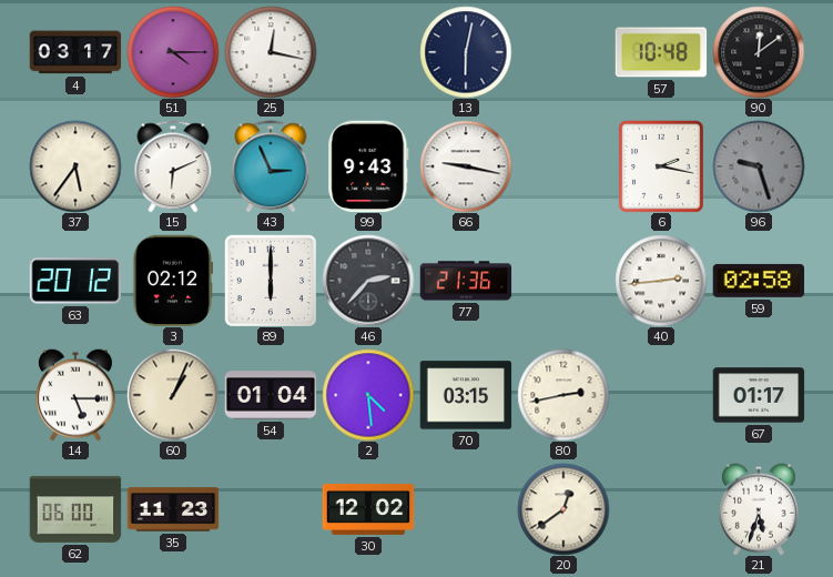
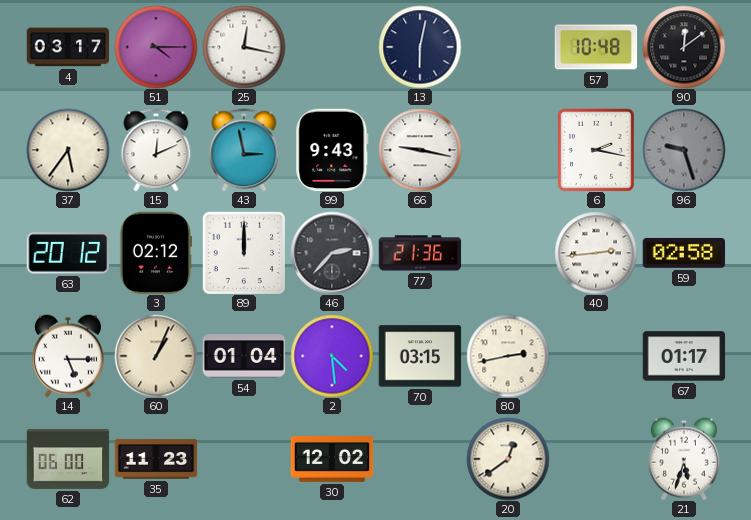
15: 6:11 -> 12:11 (156, 150)
43: 2:56 -> 2:58 (244, 150)
89: 6:00 -> 12:00 (244, 253)
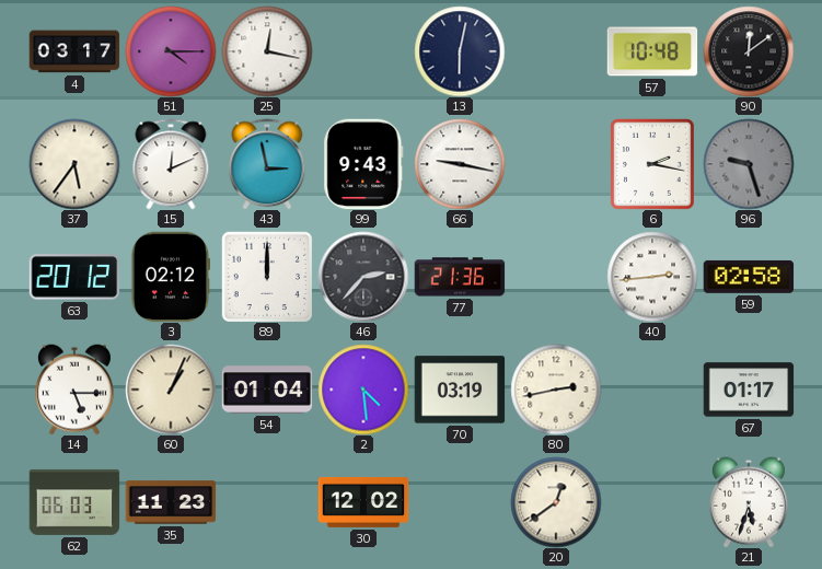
70: 03:15 -> 03:19 (460, 390)
62: 06:00 -> 06:03 (74, 502)
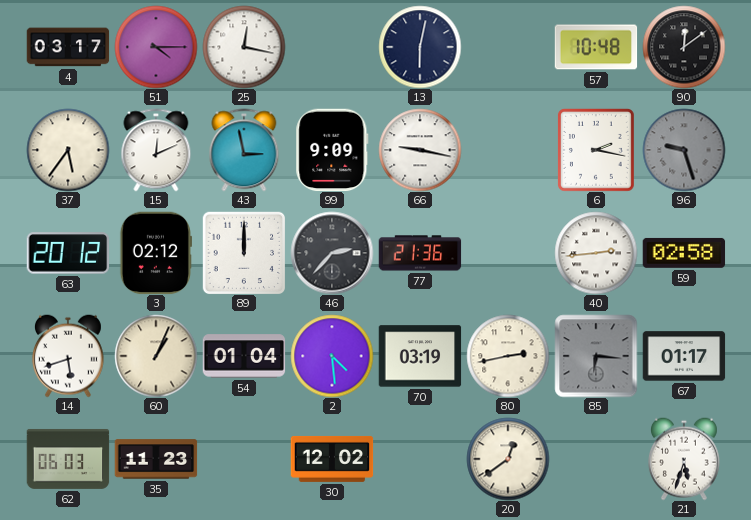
99: 9:43 -> 9:09 (332, 150)
14: 5:15 -> 5:42 (68, 356)
85: none -> 6:16 (596, 356)
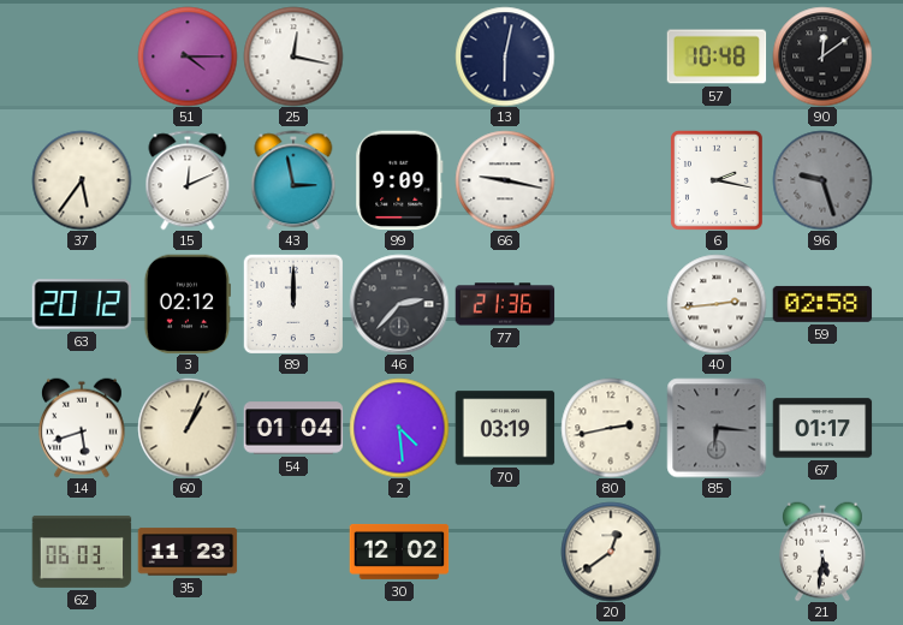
4: 03:17 -> none (68, 47)
21: 5:33 -> 5:31 (822, 552)
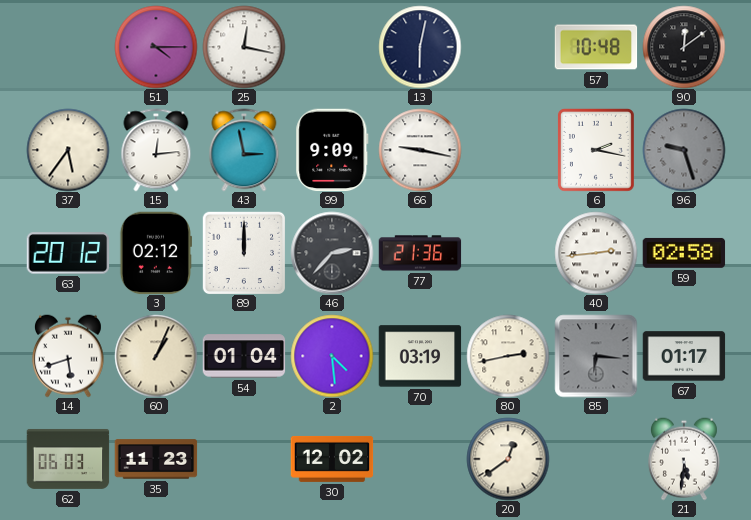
15: 12:11 -> 12:14 (156, 150)
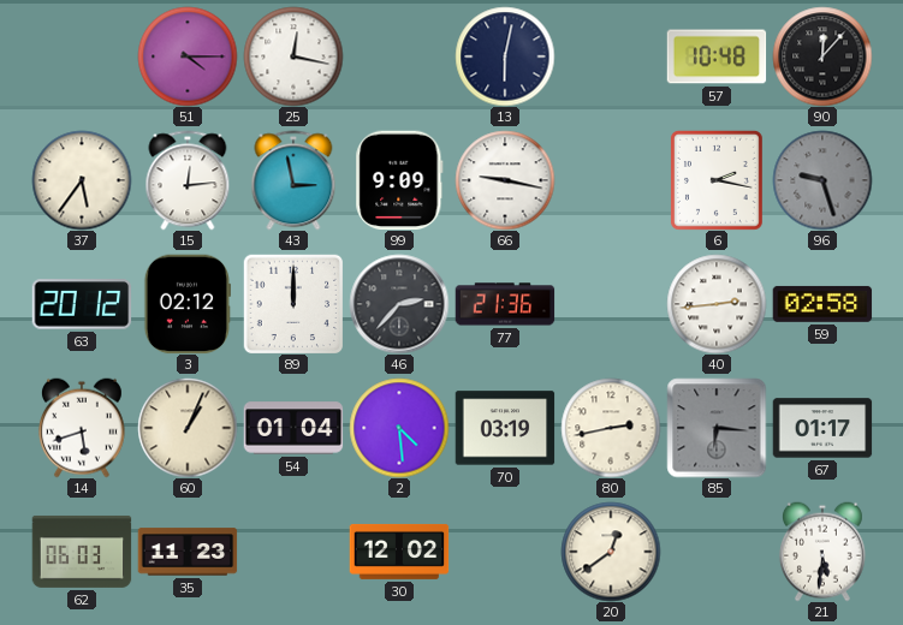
90: 12:09 -> 12:07 (822, 56)
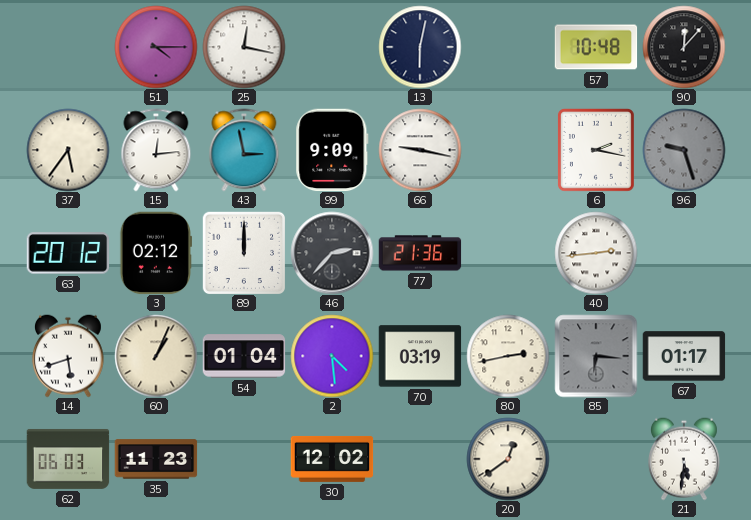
59: 02:58 -> none (822, 304)
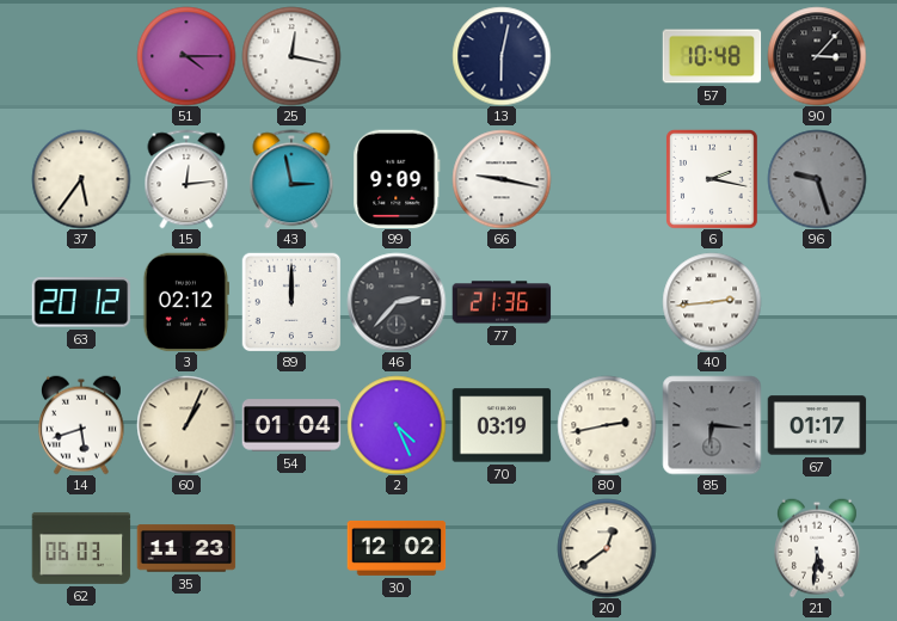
90: 12:07 -> 3:07 (817, 56)
2: 4:29 -> 4:26 (397, 425)
